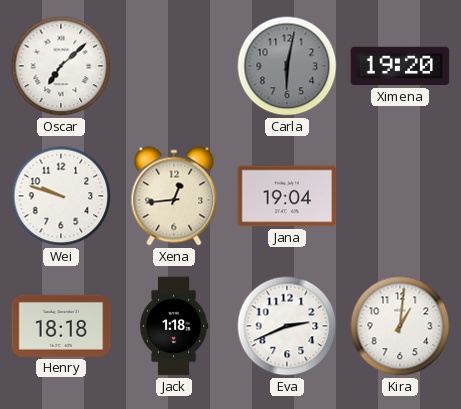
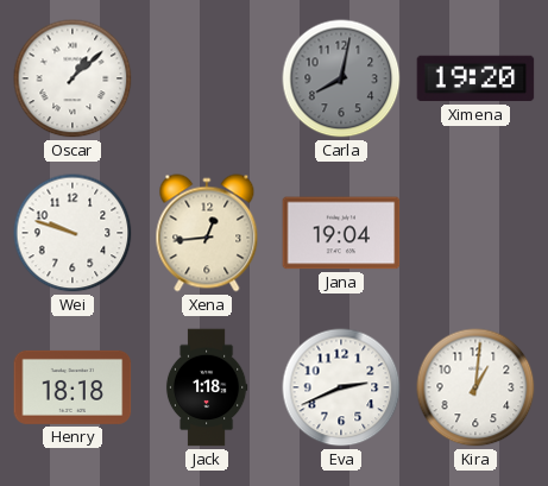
Oscar: 7:08 -> 1:08 (73, 78)
Carla: 6:02 -> 8:02 (341, 78)
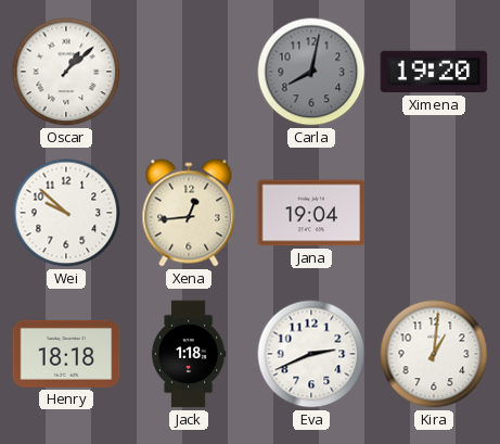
Wei: 9:48 -> 9:52 (66, 213)
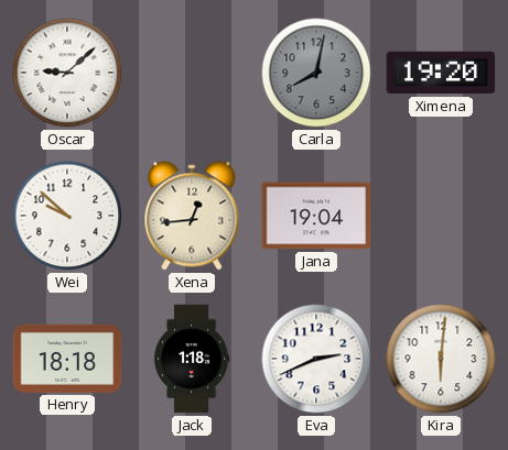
Oscar: 1:08 -> 9:08 (67, 73)
Kira: 1:01 -> 6:01 (441, 359)
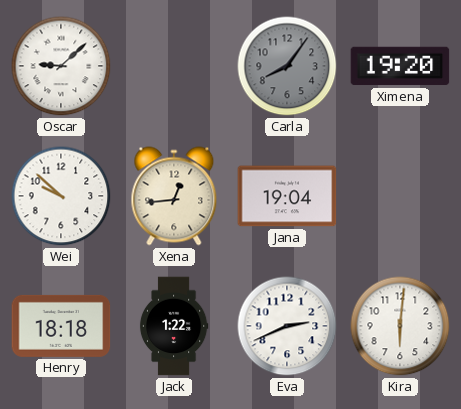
Carla: 8:02 -> 8:06 (287, 66)
Jack: 1:18 -> 1:22 (174, 326)
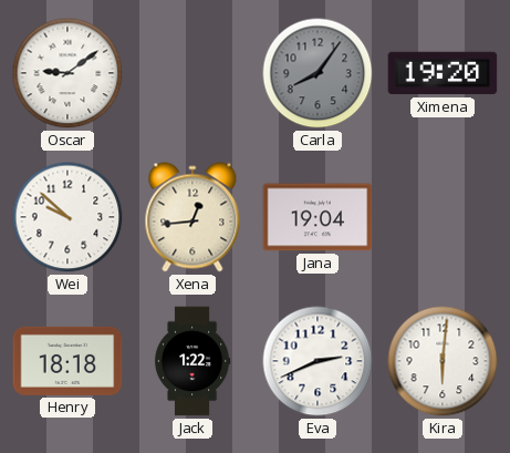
Oscar: 9:08 -> 9:09 (67, 73)
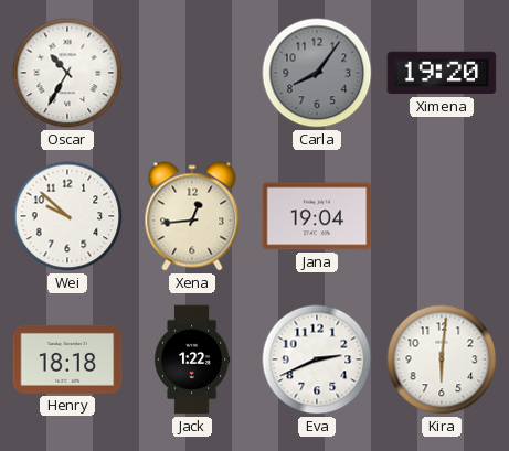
Oscar: 9:09 -> 10:35 (67, 73)
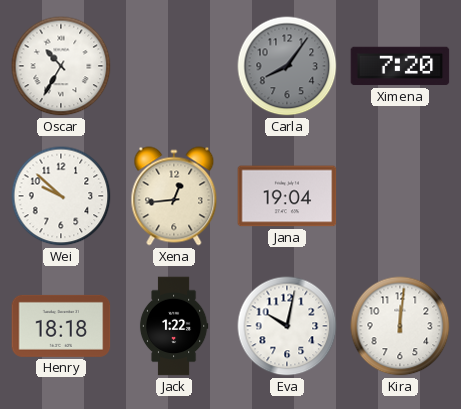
Ximena: 19:20 -> 7:20 (400, 66)
Eva: 2:41 -> 10:02 (287, 326)
Kira: 6:01 -> 12:01 (400, 326)
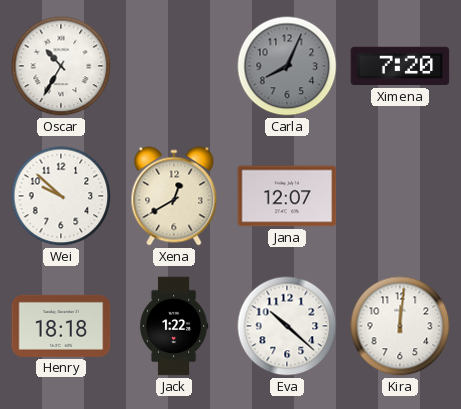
Carla: 8:06 -> 8:04 (287, 66)
Xena: 12:44 -> 12:40 (174, 196)
Jana: 19:04 -> 12:07 (287, 196)
Eva: 10:02 -> 10:22 (287, 326)
